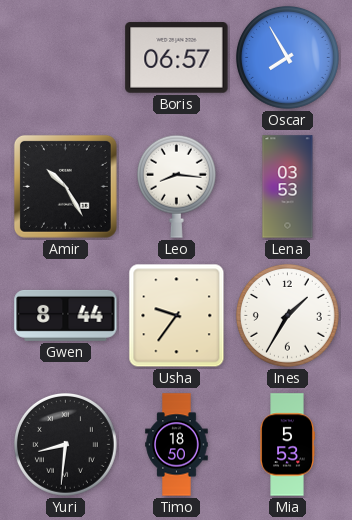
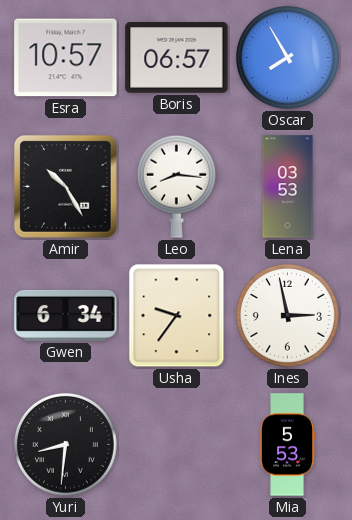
Esra: none -> 10:57 (66, 58)
Gwen: 8:44 -> 6:34 (66, 315)
Ines: 1:35 -> 2:58 (287, 315)
Timo: 18:50 -> none (177, 445)
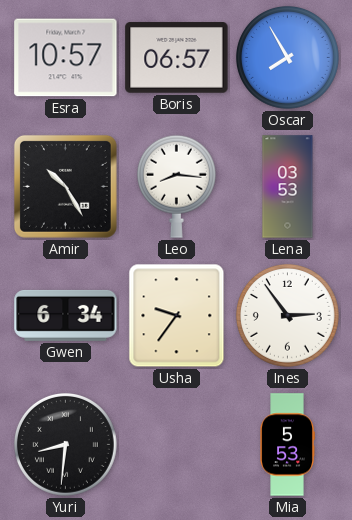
Ines: 2:58 -> 2:54 (287, 315)
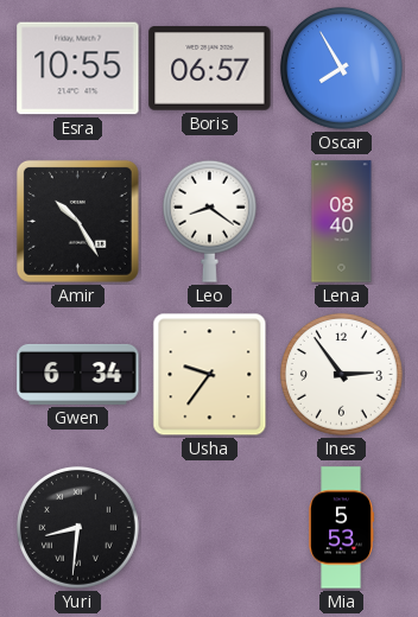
Esra: 10:57 -> 10:55 (78, 69)
Leo: 8:16 -> 8:21 (209, 221)
Lena: 03:53 -> 08:40 (342, 222)
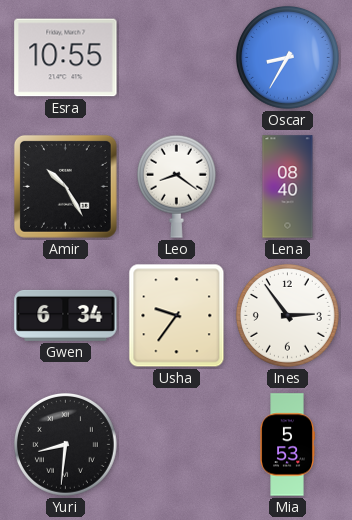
Boris: 06:57 -> none (210, 69)
Oscar: 7:55 -> 8:35 (287, 57)
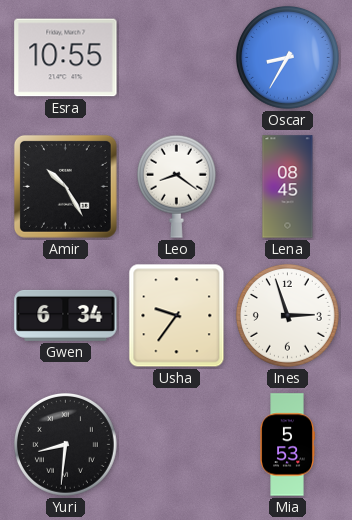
Lena: 08:40 -> 08:45 (288, 187)
Ines: 2:54 -> 2:57 (287, 315)
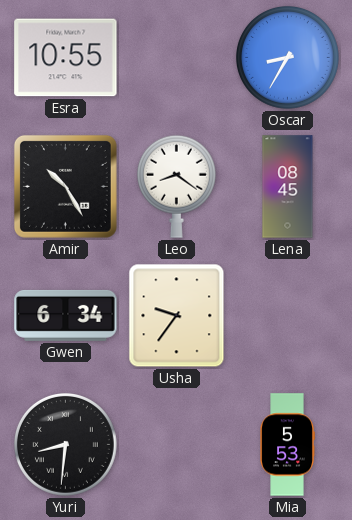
Ines: 2:57 -> none (287, 315)
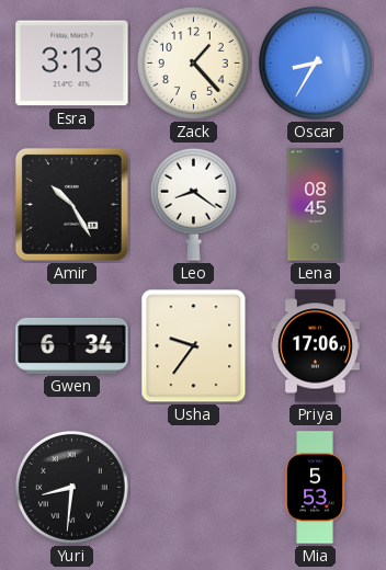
Esra: 10:55 -> 3:13 (72, 64)
Zack: none -> 1:23 (193, 62)
Priya: none -> 17:06 (315, 346)
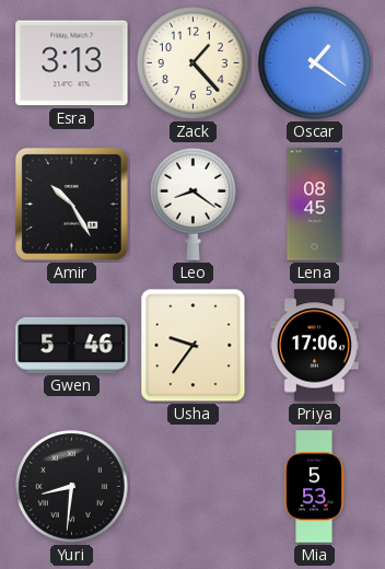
Oscar: 8:35 -> 1:21 (314, 62)
Gwen: 6:34 -> 5:46 (72, 345)
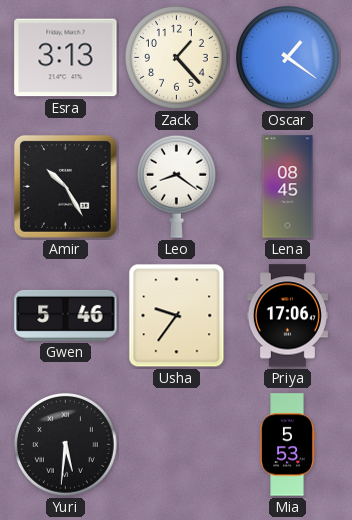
Yuri: 8:31 -> 5:31 (65, 444)
